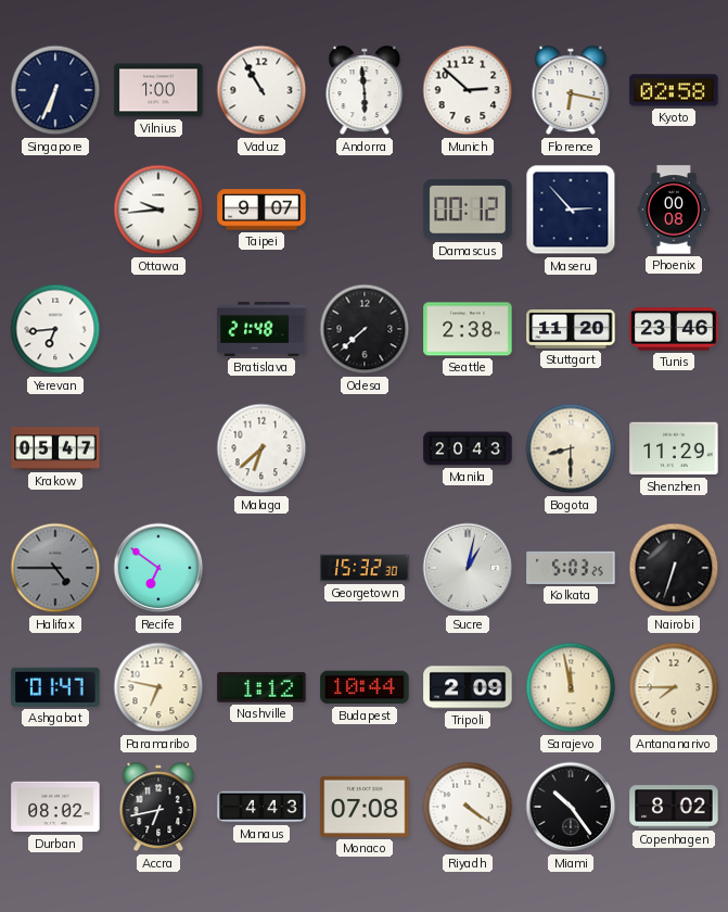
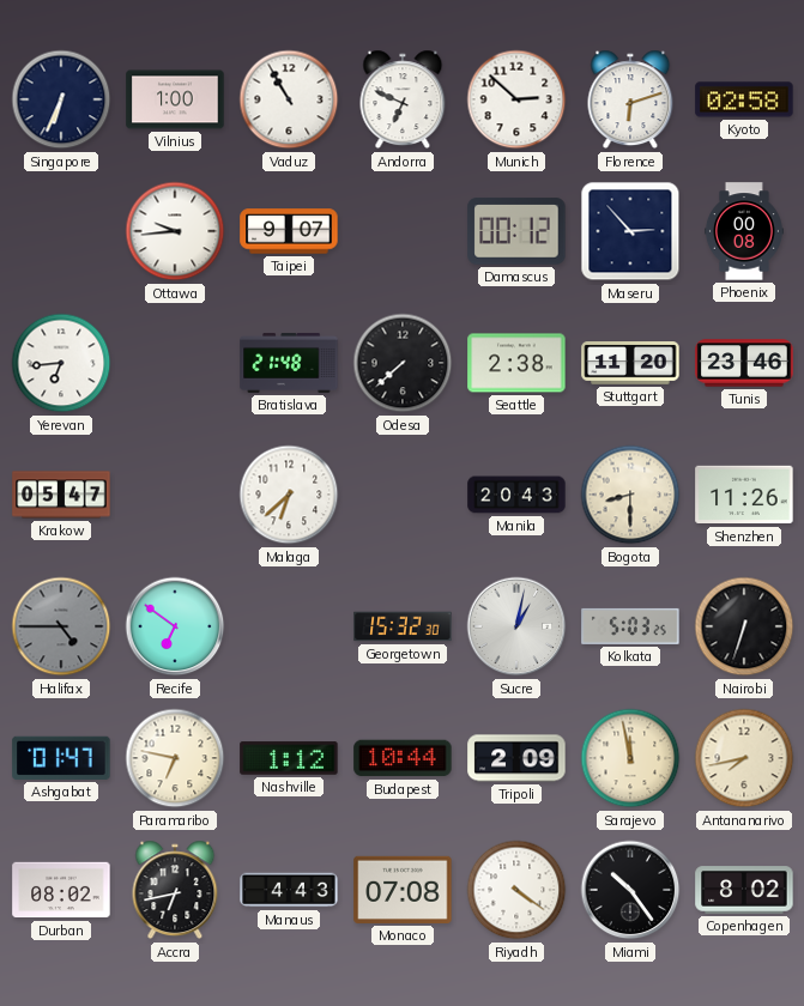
Andorra: 5:59 -> 6:49 (403, 99)
Florence: 6:17 -> 6:12 (630, 99)
Shenzhen: 11:29 -> 11:26 (744, 495)
Antananarivo: 7:45 -> 7:43 (744, 758)
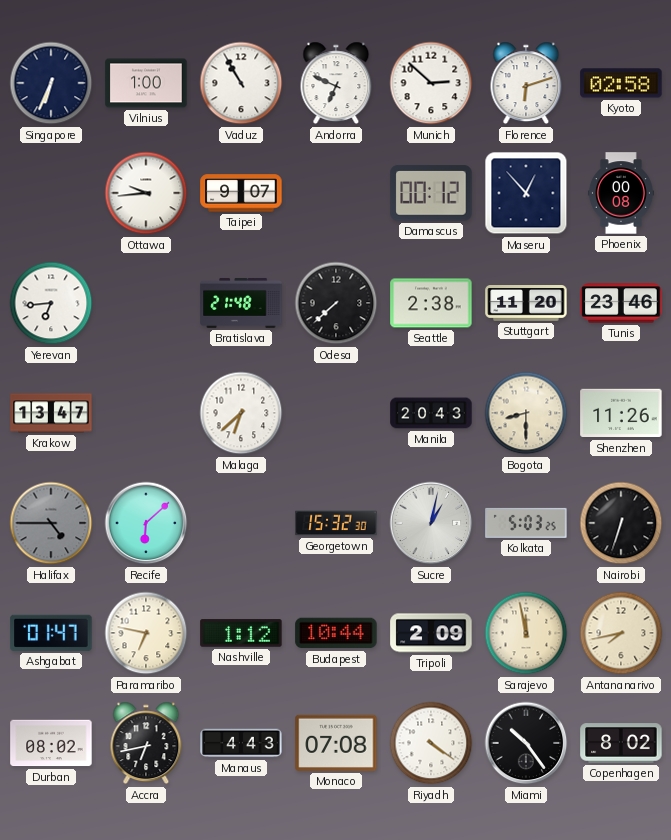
Maseru: 2:53 -> 12:53 (526, 193)
Krakow: 05:47 -> 13:47 (51, 413)
Recife: 6:51 -> 6:08 (146, 523)
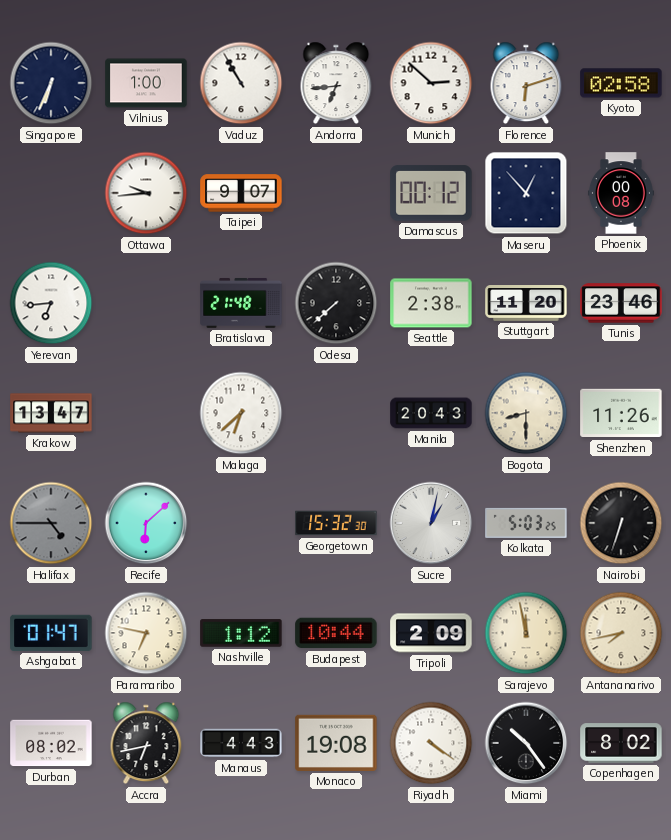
Andorra: 6:49 -> 6:44 (336, 83)
Monaco: 07:08 -> 19:08 (336, 743)
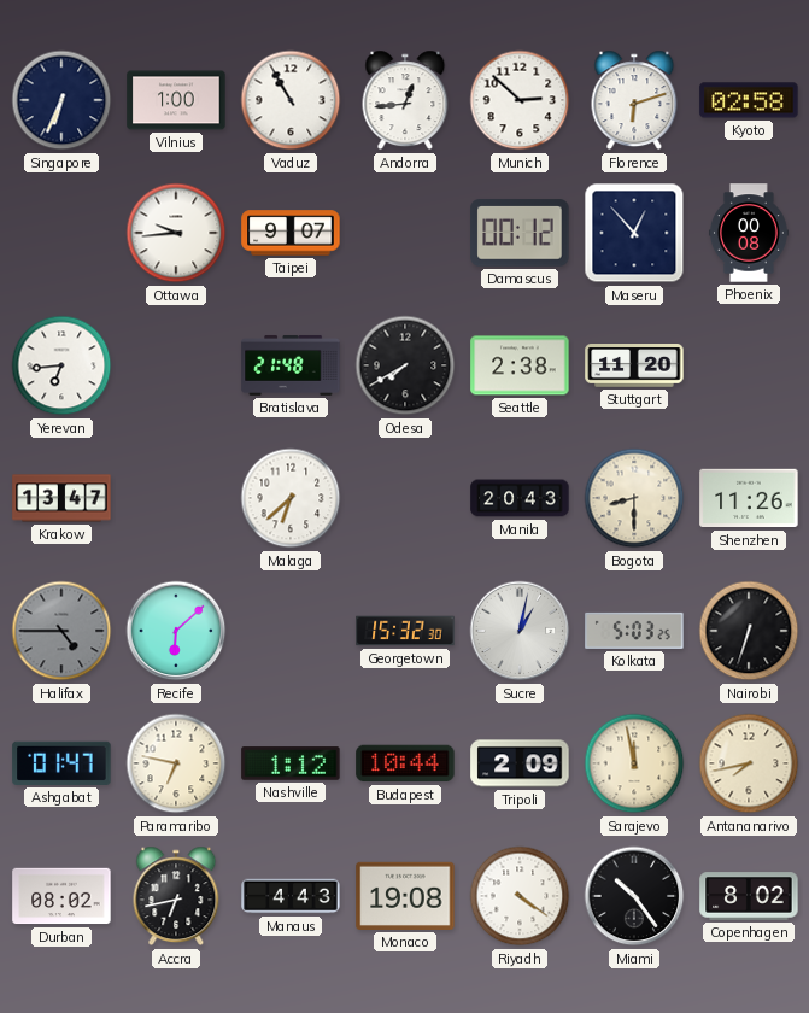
Andorra: 6:44 -> 12:44 (405, 100)
Odesa: 7:38 -> 7:40 (405, 365)
Tunis: 23:46 -> none (621, 303)
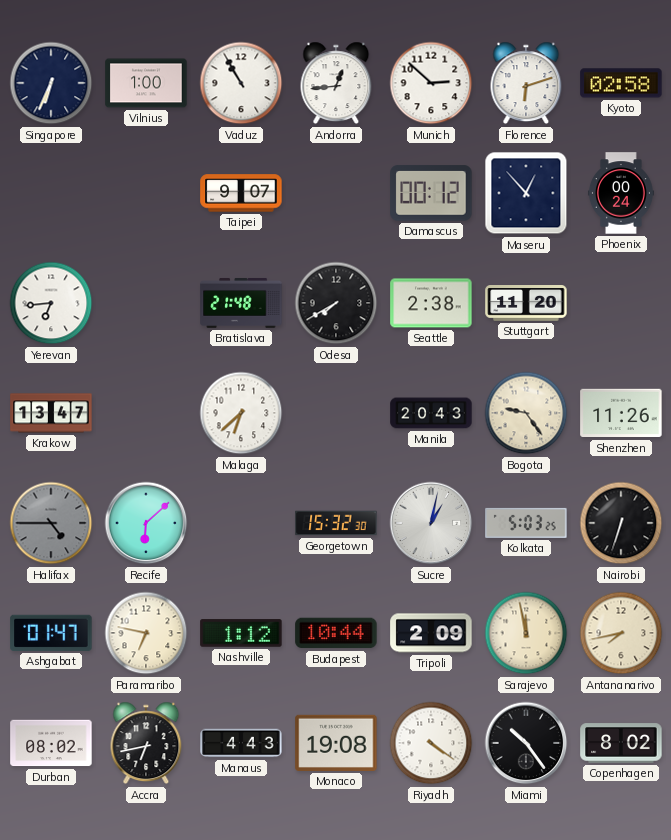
Ottawa: 9:44 -> none (176, 233)
Phoenix: 00:08 -> 00:24 (621, 193)
Bogota: 8:30 -> 9:24 (526, 413)
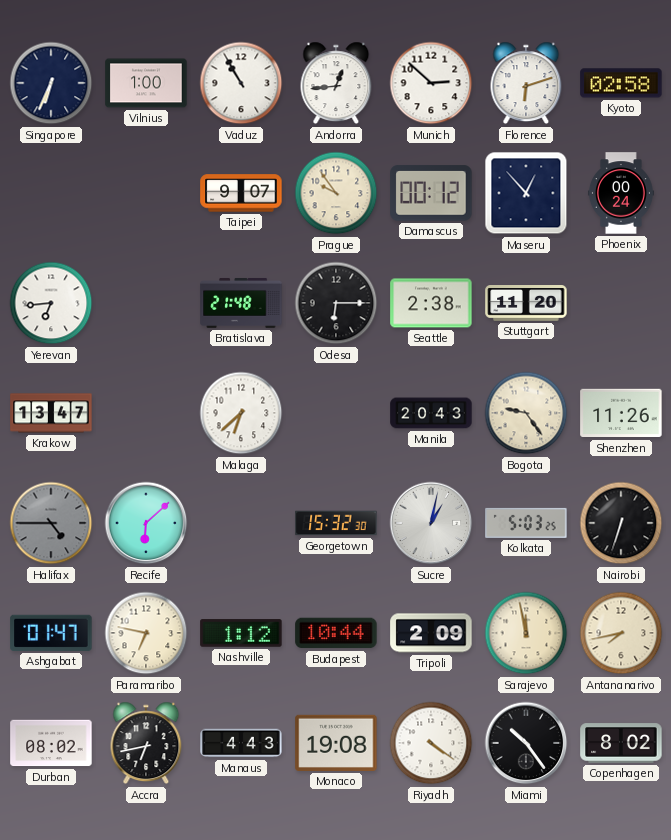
Prague: none -> 9:54 (336, 193)
Odesa: 7:40 -> 6:15 (336, 303)
